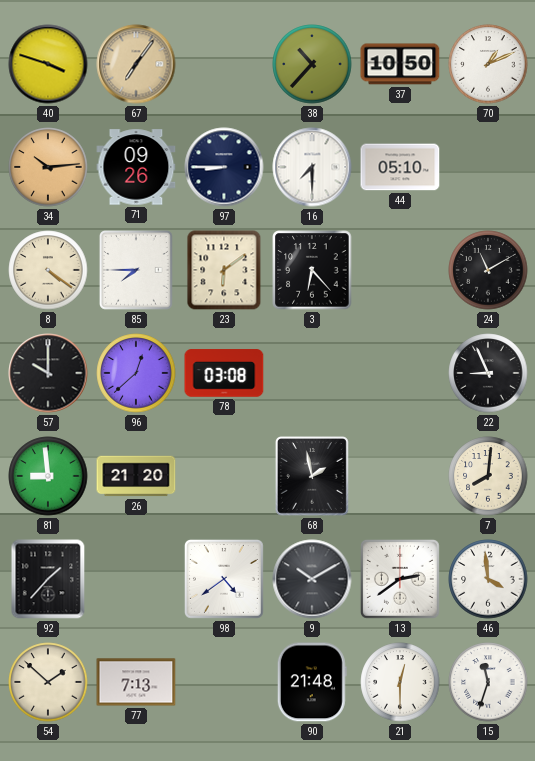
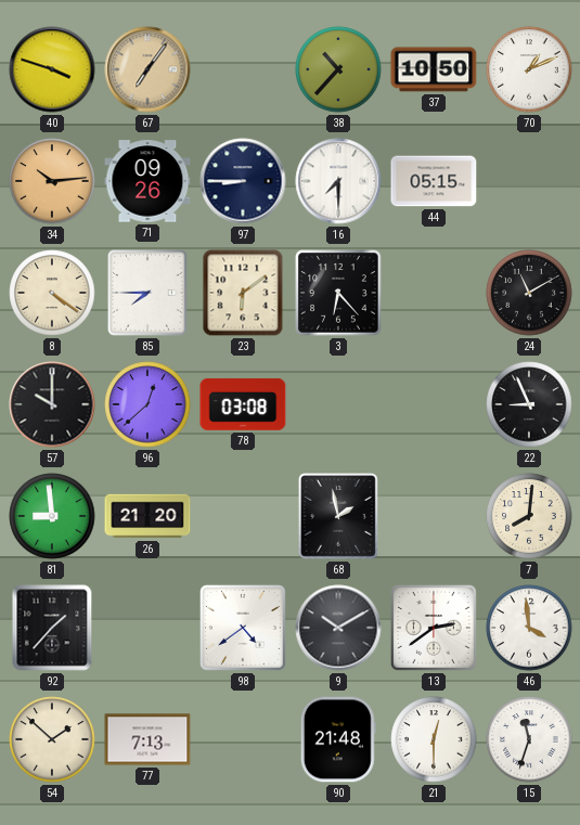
44: 05:10 -> 05:15 (434, 181)
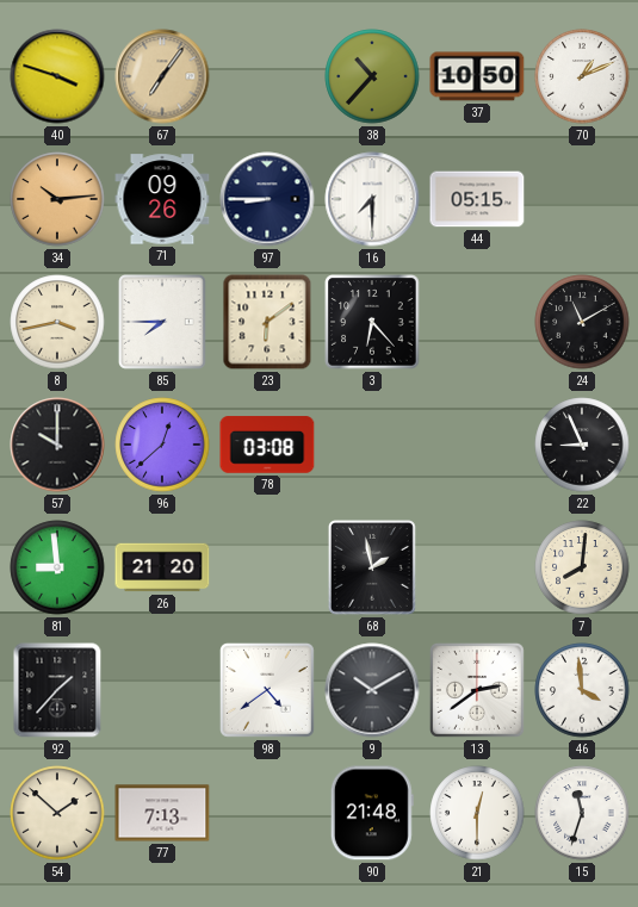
8: 4:21 -> 3:43 (57, 322)
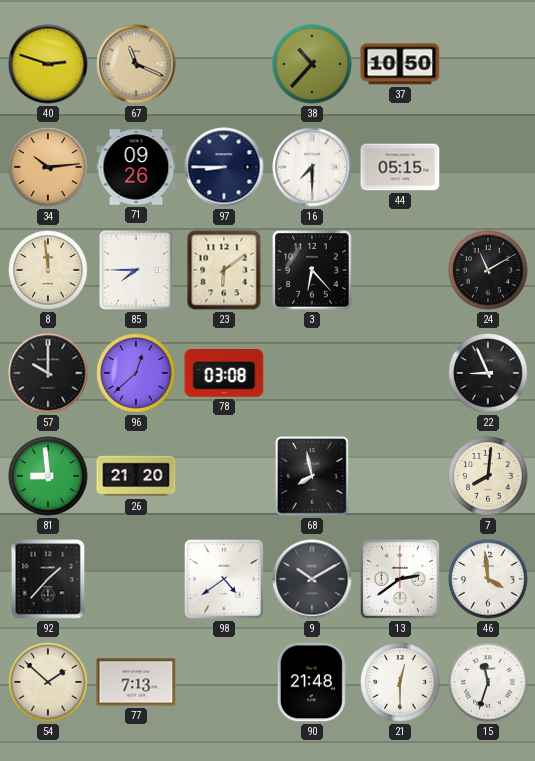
40: 3:48 -> 2:48 (48, 64)
67: 7:06 -> 11:19 (136, 64)
70: 1:11 -> none (582, 76)
8: 3:43 -> 11:59 (48, 270)
68: 1:58 -> 7:58 (312, 477)
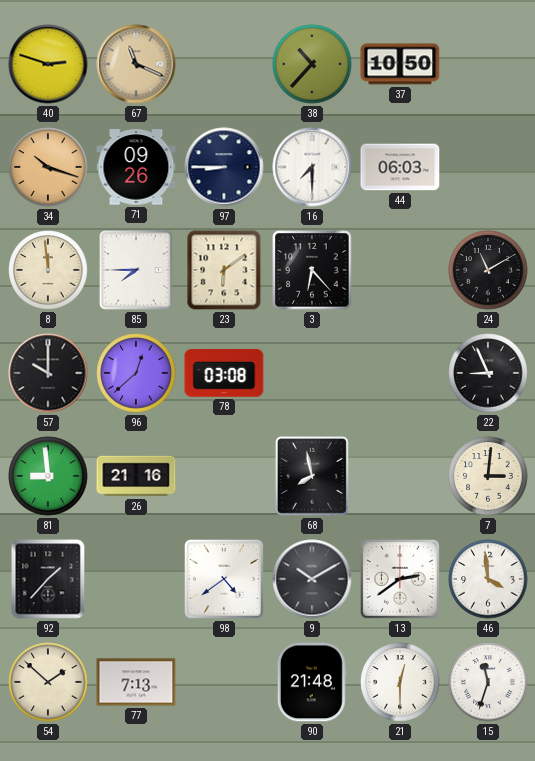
34: 10:14 -> 10:18 (48, 167)
44: 05:15 -> 06:03 (400, 167)
26: 21:20 -> 21:16 (136, 476)
7: 8:01 -> 3:01 (488, 476)
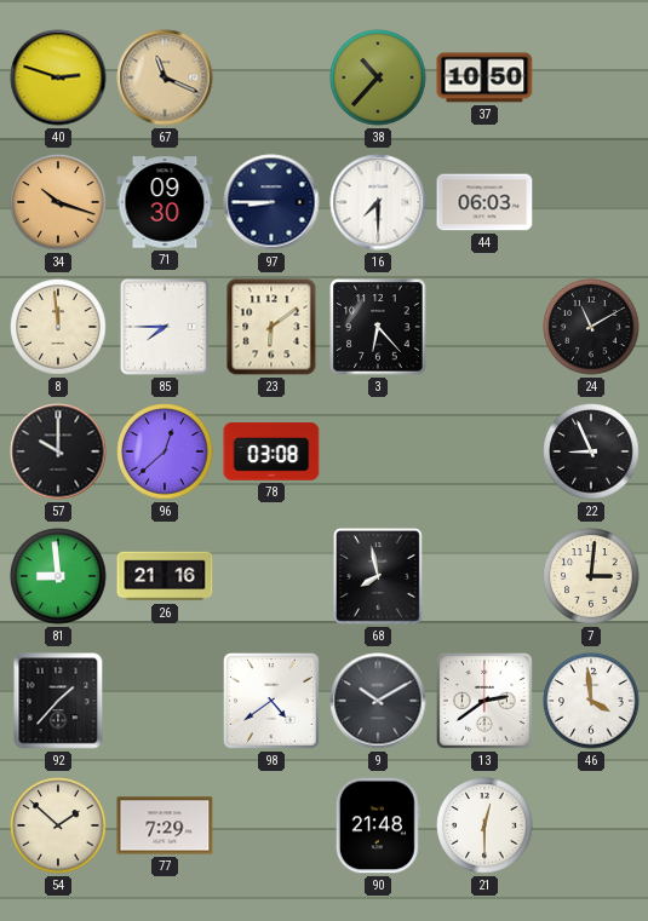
71: 09:26 -> 09:30 (165, 202)
77: 7:13 -> 7:29 (165, 825)
15: 11:33 -> none (488, 682)
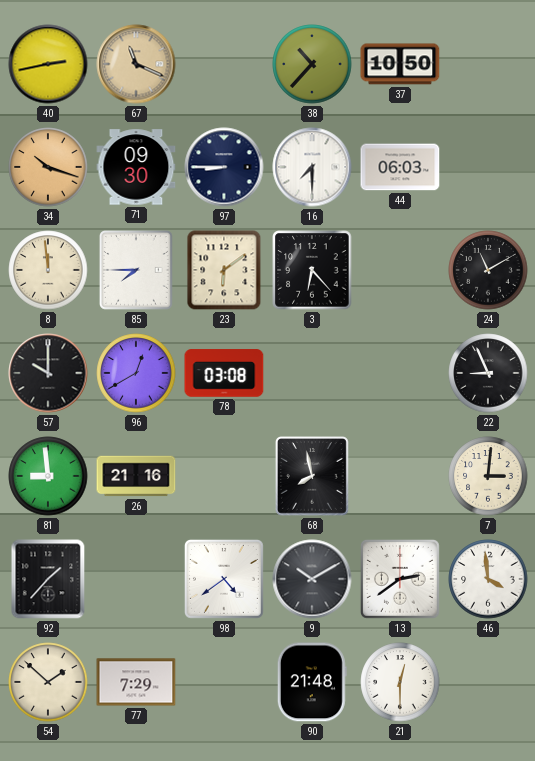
40: 2:48 -> 2:43 (48, 64)
96: 12:38 -> 12:40 (136, 373)
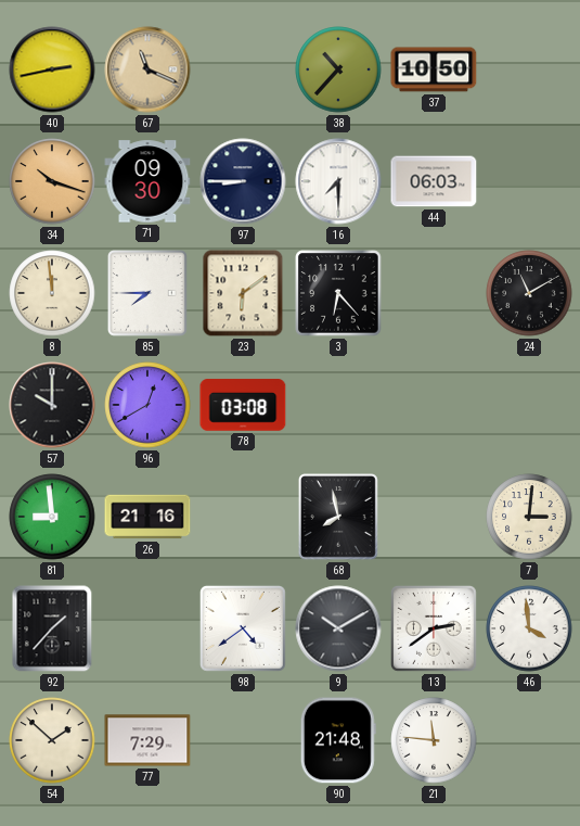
22: 8:56 -> none (488, 373)
21: 12:30 -> 11:46 (434, 740)
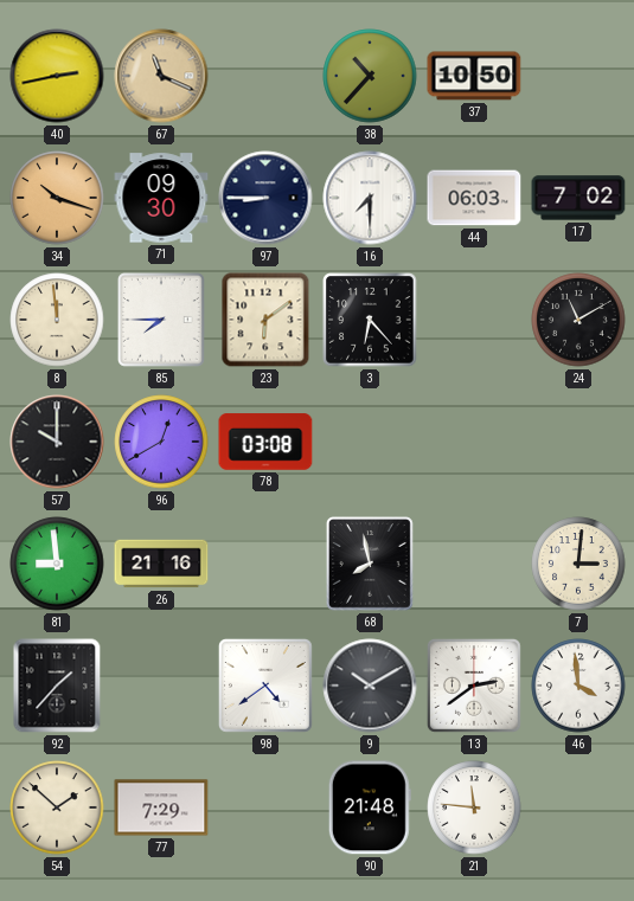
17: none -> 7:02 (578, 198)
